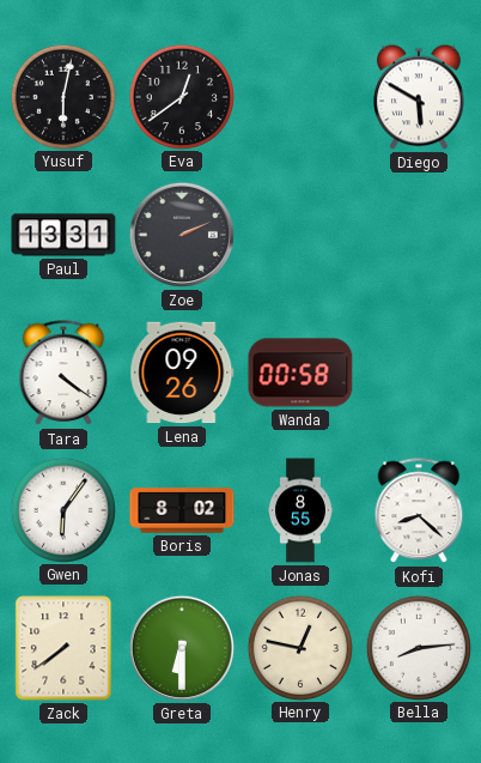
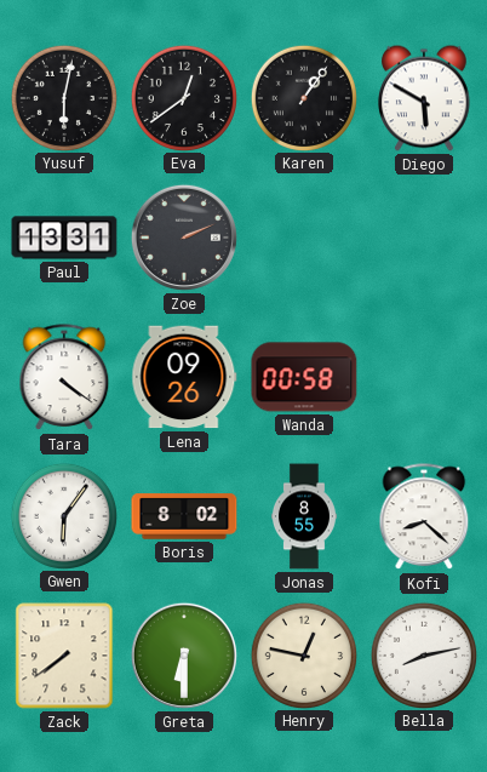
Karen: none -> 1:06 (303, 97)
Bella: 8:14 -> 8:13 (423, 654)
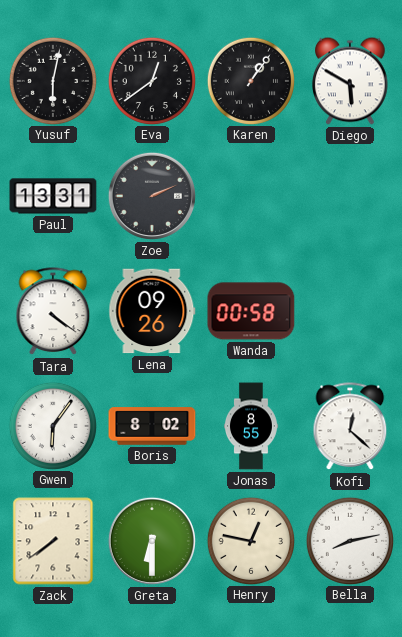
Kofi: 8:22 -> 12:22 (350, 427)
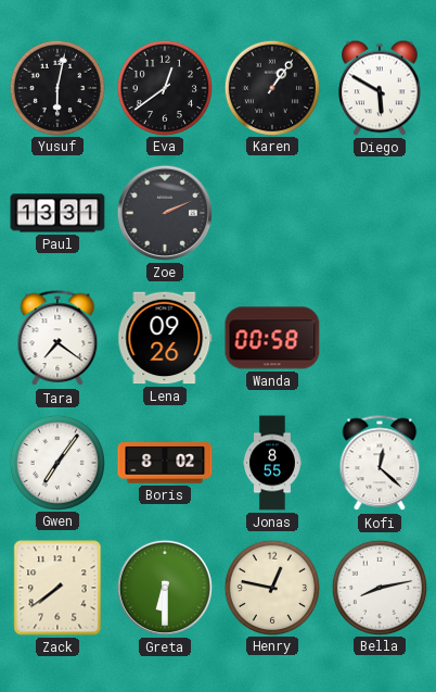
Tara: 4:21 -> 7:21 (57, 339)
Gwen: 6:06 -> 7:06 (56, 462)
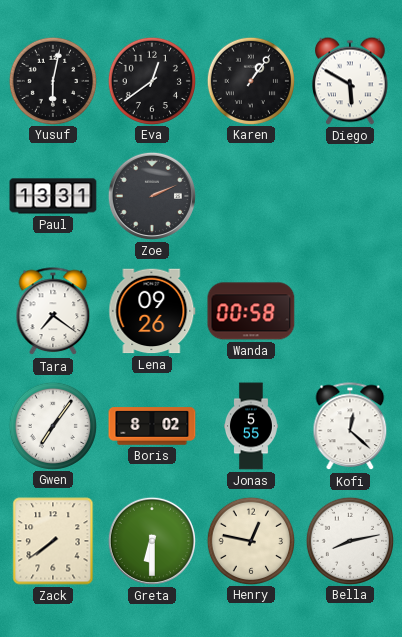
Jonas: 8:55 -> 5:55 (252, 426)
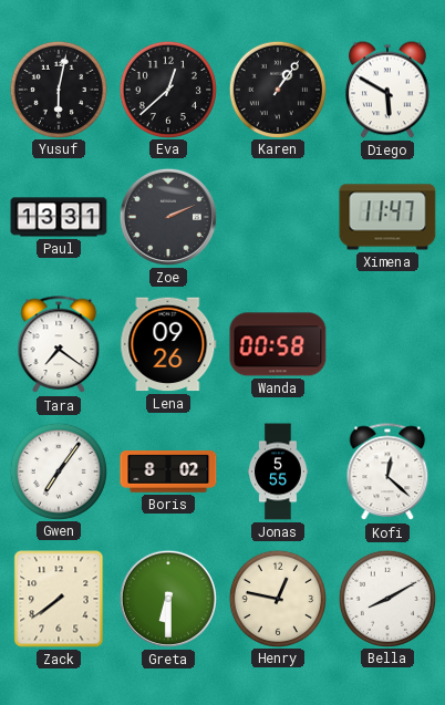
Eva: 12:39 -> 12:38 (167, 89)
Ximena: none -> 11:47 (387, 217)
Bella: 8:13 -> 8:10 (386, 598)
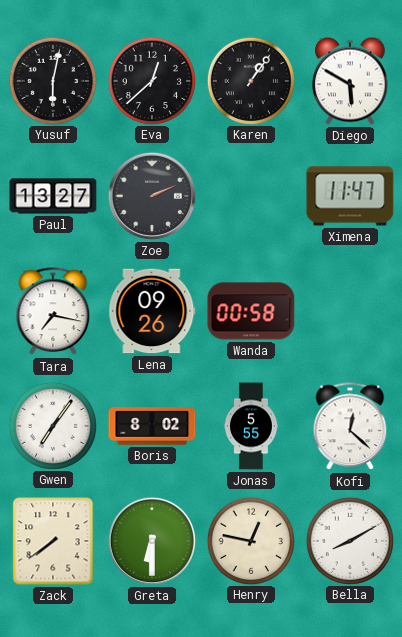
Paul: 13:31 -> 13:27 (53, 196)
Tara: 7:21 -> 7:17 (53, 312)
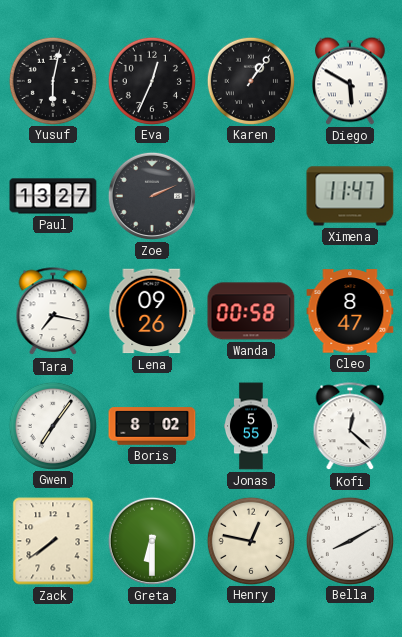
Eva: 12:38 -> 12:34 (151, 80)
Cleo: none -> 8:47 (350, 311)
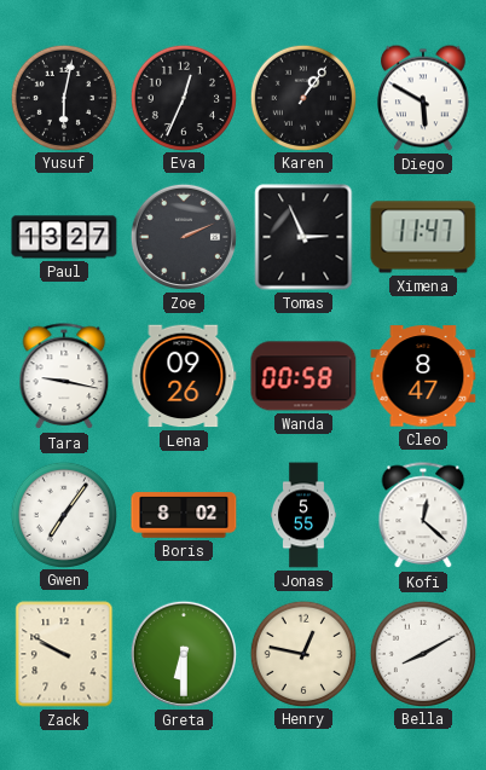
Tomas: none -> 2:56 (303, 237)
Tara: 7:17 -> 9:17 (64, 377)
Zack: 7:39 -> 9:50 (64, 654)
